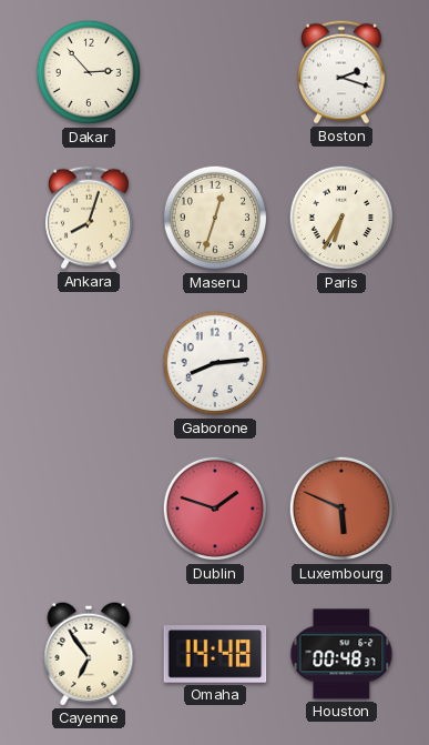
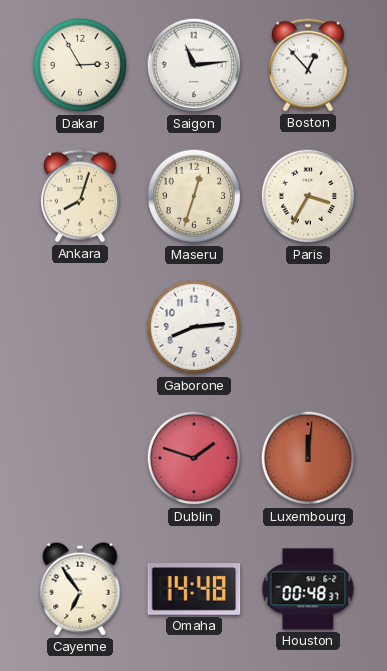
Dakar: 2:53 -> 2:55 (80, 65)
Saigon: none -> 11:14 (194, 65)
Boston: 2:18 -> 12:53 (308, 65)
Paris: 6:35 -> 3:35 (308, 196)
Luxembourg: 5:49 -> 12:01 (308, 458)
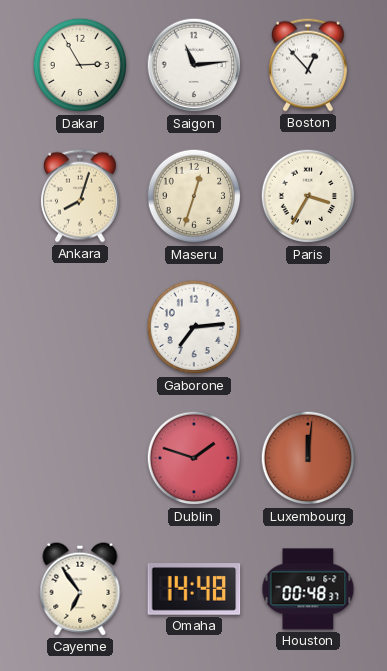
Gaborone: 8:14 -> 7:14 (194, 327)
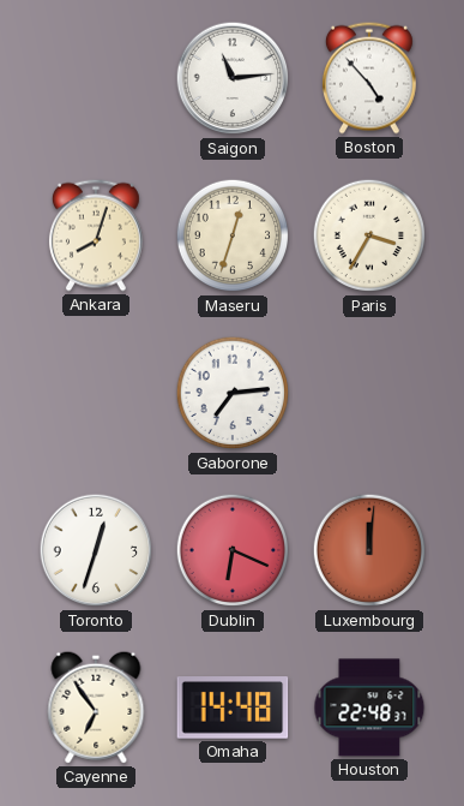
Dakar: 2:55 -> none (80, 65)
Boston: 12:53 -> 4:53 (369, 78)
Toronto: none -> 12:33 (96, 550)
Dublin: 1:48 -> 6:19 (233, 550)
Houston: 00:48 -> 22:48 (369, 708)
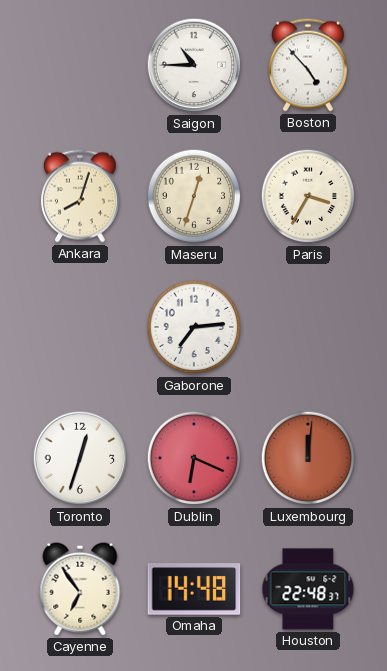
Saigon: 11:14 -> 10:45 (194, 65)
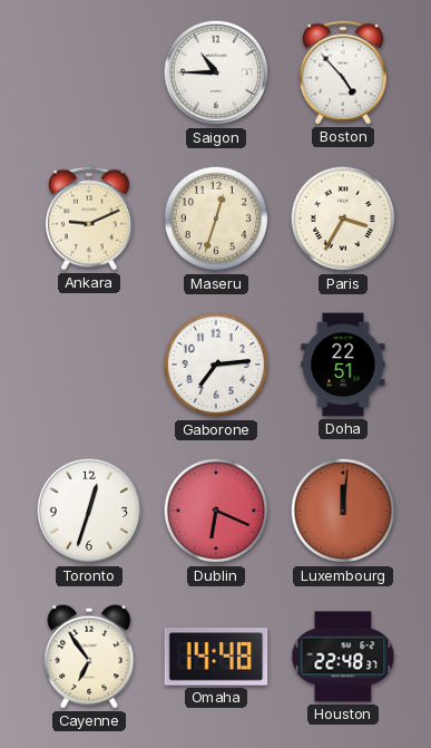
Ankara: 8:03 -> 9:11 (89, 218)
Doha: none -> 22:51 (343, 365)
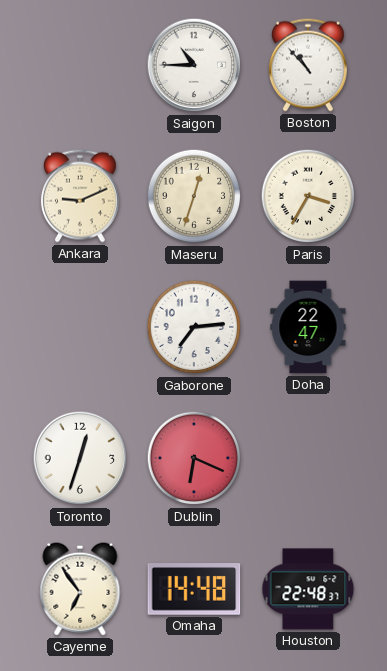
Boston: 4:53 -> 10:53 (308, 65)
Doha: 22:51 -> 22:47 (308, 327)
Luxembourg: 12:01 -> none (343, 511)
